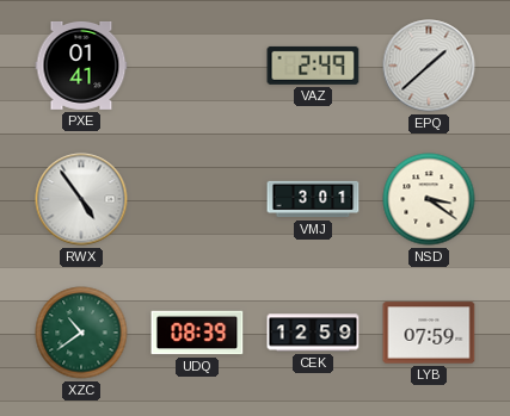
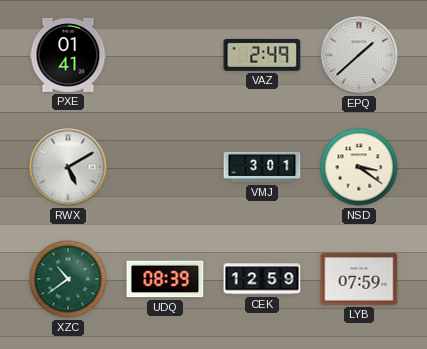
RWX: 4:54 -> 5:10 (68, 167)
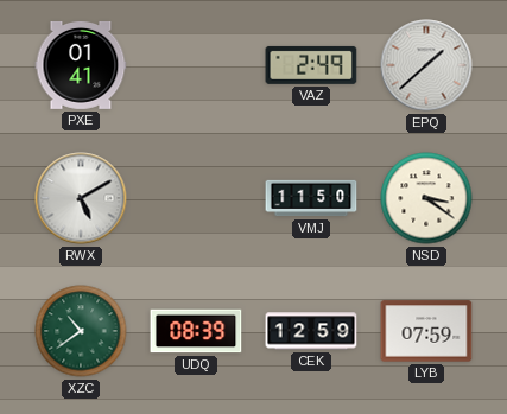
VMJ: 3:01 -> 11:50 (311, 198)
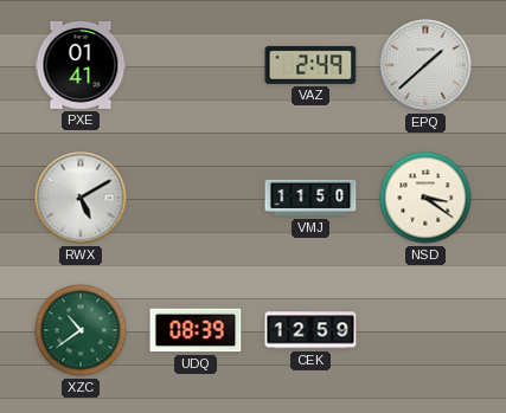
LYB: 07:59 -> none (426, 331)
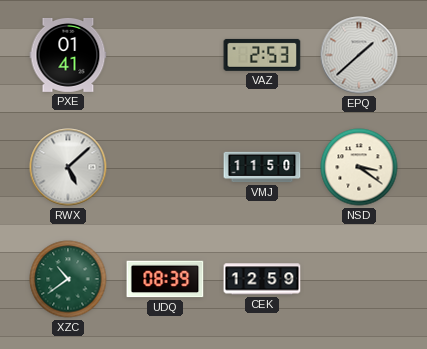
VAZ: 2:49 -> 2:53 (262, 55)
RWX: 5:10 -> 5:08 (68, 167)
